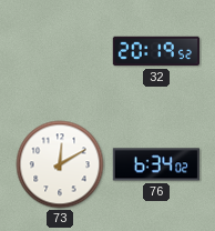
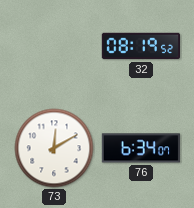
32: 20:19 -> 08:19 (140, 46)
76: 6:34:02 -> 6:34:07 (140, 148)
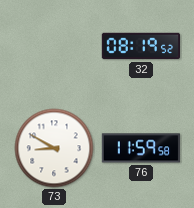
73: 12:10 -> 8:50 (54, 148)
76: 6:34 -> 11:59 (140, 148)
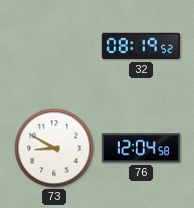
76: 11:59 -> 12:04 (140, 148)
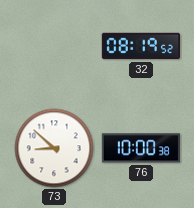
73: 8:50 -> 8:52 (54, 148)
76: 12:04 -> 10:00 (140, 148)
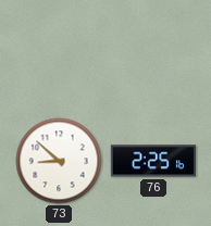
32: 08:19 -> none (140, 46)
76: 10:00 -> 2:25 (152, 161)
